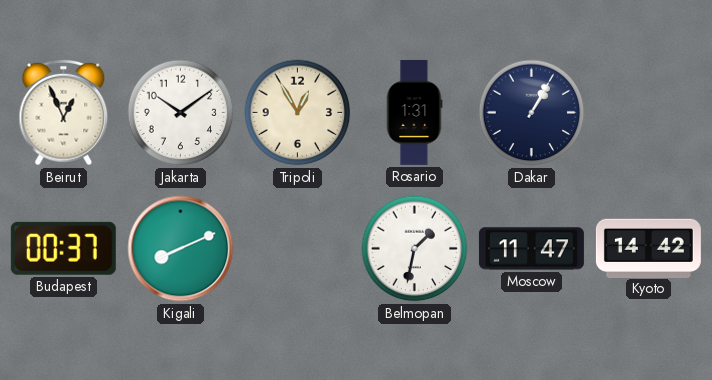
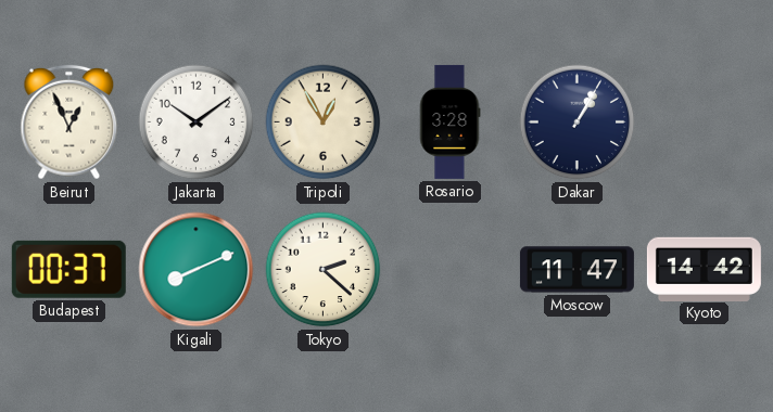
Rosario: 1:31 -> 3:28 (449, 121)
Tokyo: none -> 2:22 (324, 270)
Belmopan: 1:32 -> none (415, 249)
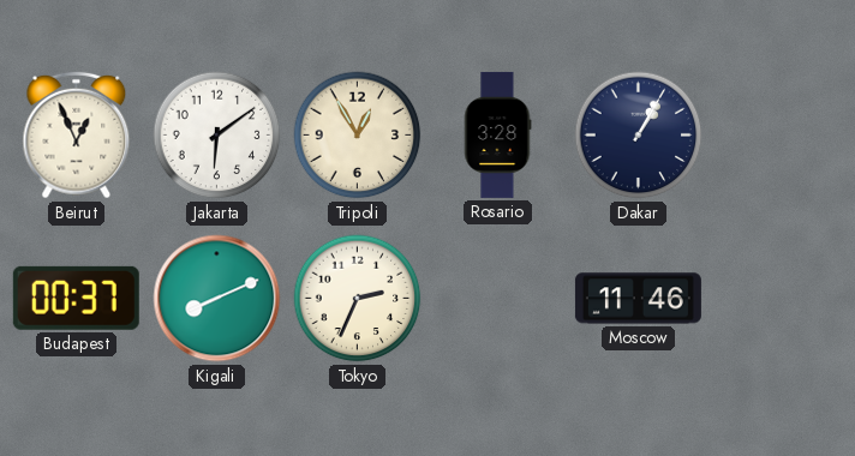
Jakarta: 10:09 -> 6:09 (217, 136)
Tokyo: 2:22 -> 2:34 (358, 299)
Moscow: 11:47 -> 11:46 (638, 299)
Kyoto: 14:42 -> none (704, 269)
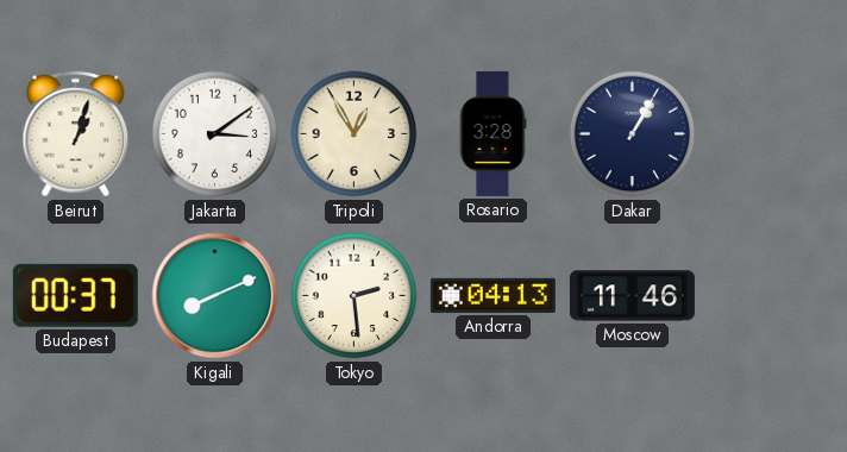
Beirut: 12:56 -> 1:03 (76, 134)
Jakarta: 6:09 -> 3:09 (215, 134)
Tokyo: 2:34 -> 2:29 (355, 296)
Andorra: none -> 04:13 (492, 295)
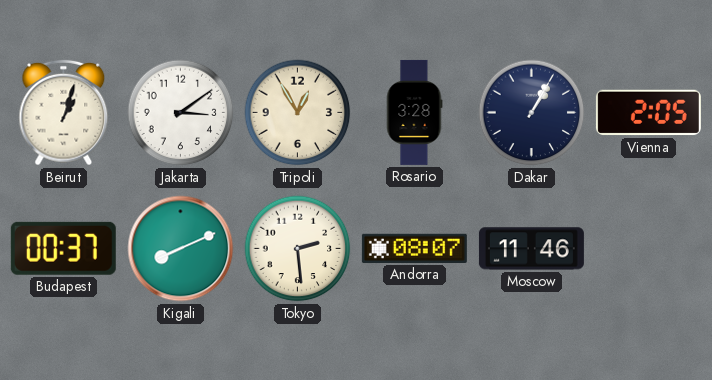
Vienna: none -> 2:05 (648, 113)
Andorra: 04:13 -> 08:07 (414, 248)
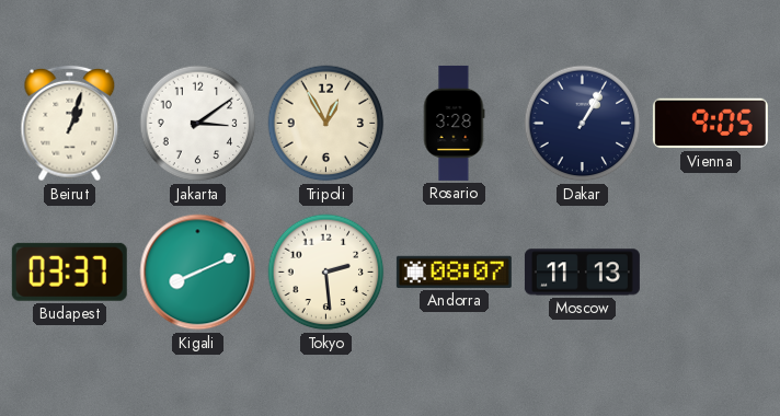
Vienna: 2:05 -> 9:05 (710, 124)
Budapest: 00:37 -> 03:37 (69, 271)
Moscow: 11:46 -> 11:13 (582, 273)
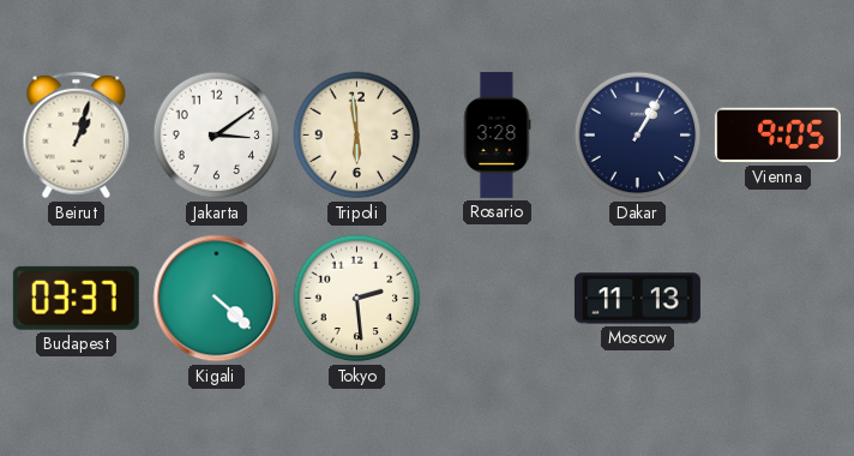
Tripoli: 12:55 -> 5:59 (357, 136)
Kigali: 8:11 -> 4:22 (217, 299)
Andorra: 08:07 -> none (454, 271)
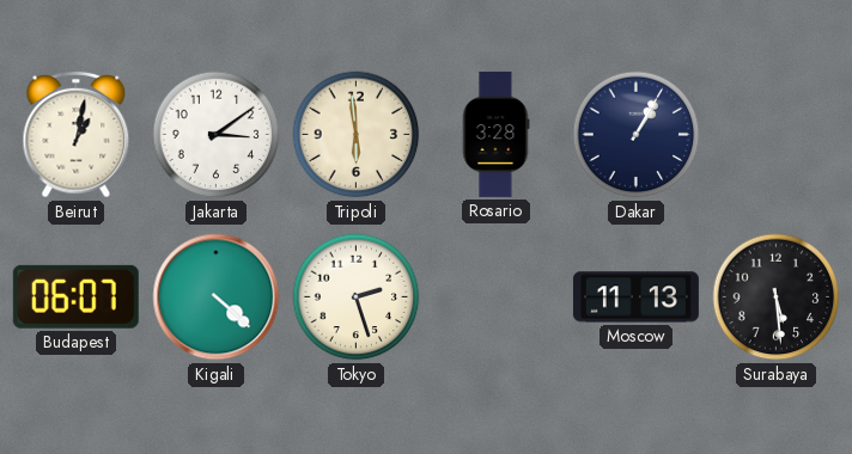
Beirut: 1:03 -> 1:02 (77, 135)
Vienna: 9:05 -> none (777, 136)
Budapest: 03:37 -> 06:07 (75, 296)
Tokyo: 2:29 -> 2:27 (357, 297)
Surabaya: none -> 5:29 (777, 297)
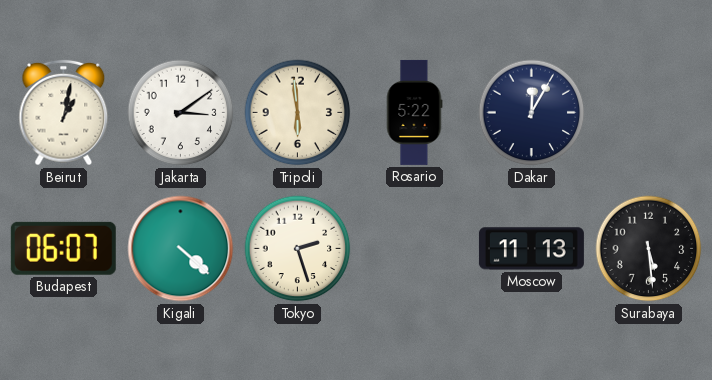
Rosario: 3:28 -> 5:22 (414, 112)
Dakar: 1:05 -> 12:05 (532, 113)
